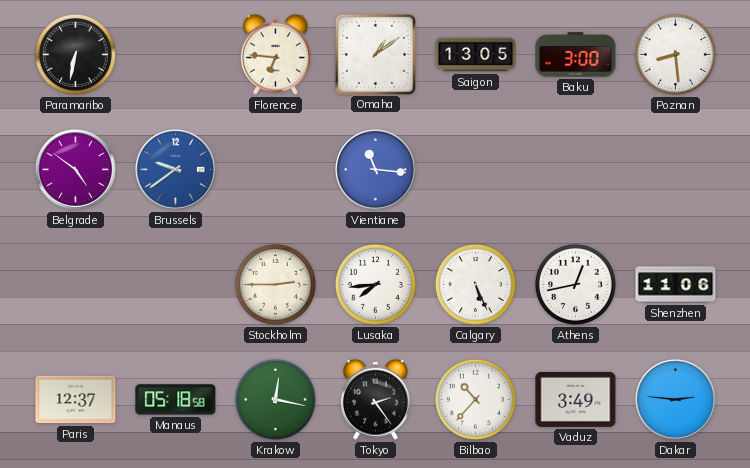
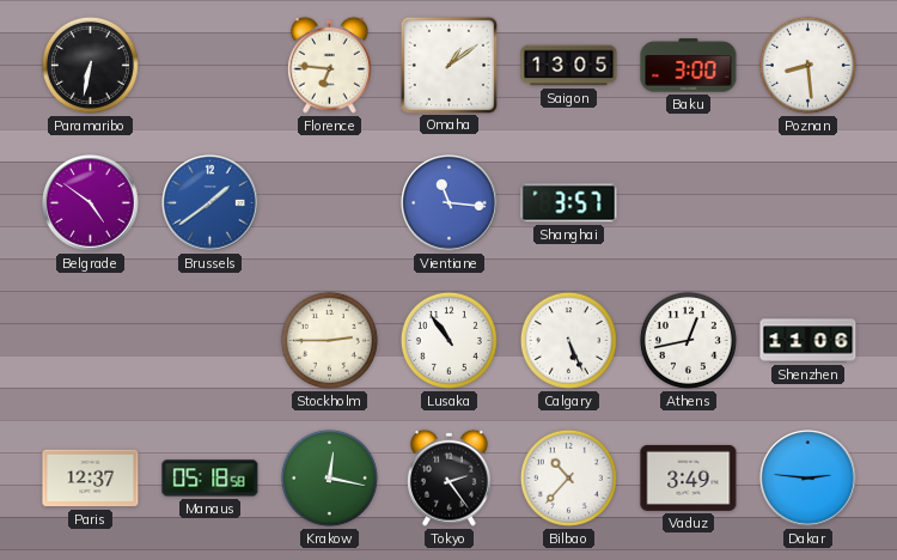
Brussels: 9:39 -> 1:39 (210, 203)
Shanghai: none -> 3:57 (569, 203)
Lusaka: 7:44 -> 10:54 (448, 340)
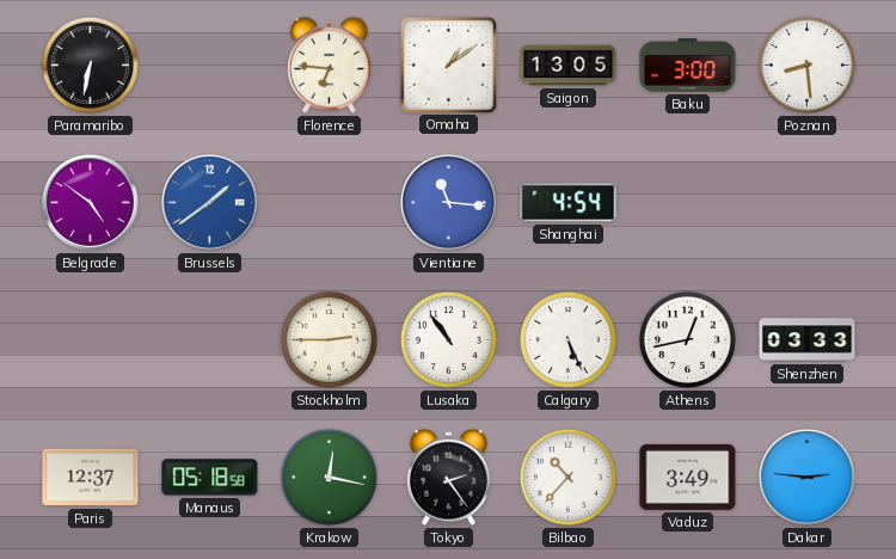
Shanghai: 3:57 -> 4:54 (569, 203)
Shenzhen: 11:06 -> 03:33 (808, 340)
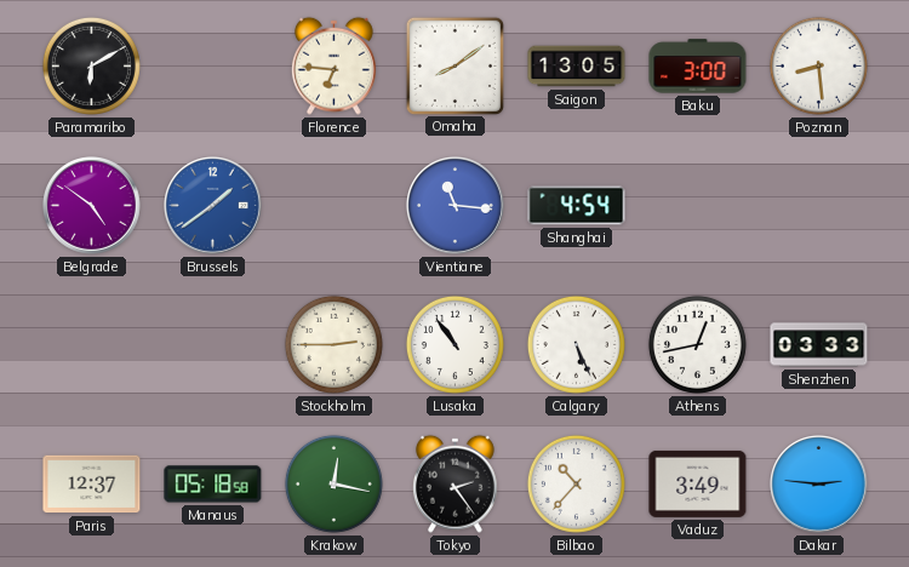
Paramaribo: 6:32 -> 6:10 (91, 65)
Omaha: 1:09 -> 8:09 (454, 65)
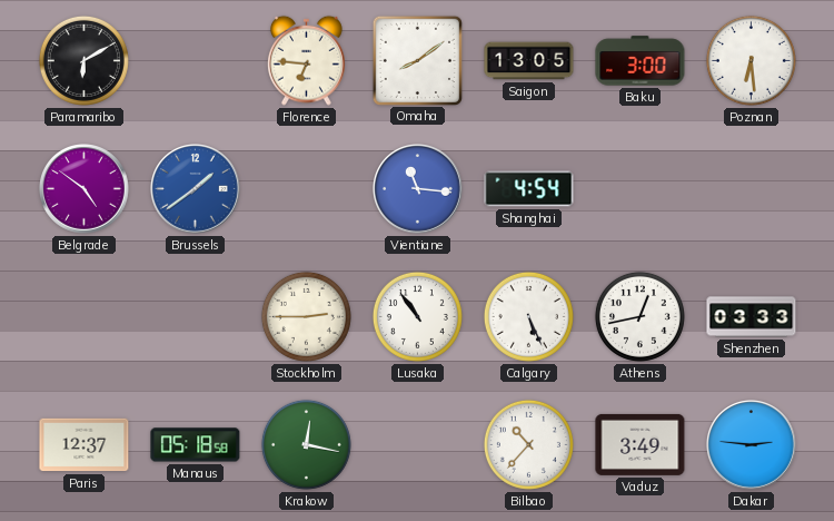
Poznan: 8:29 -> 6:29 (751, 60)
Tokyo: 2:24 -> none (454, 483)
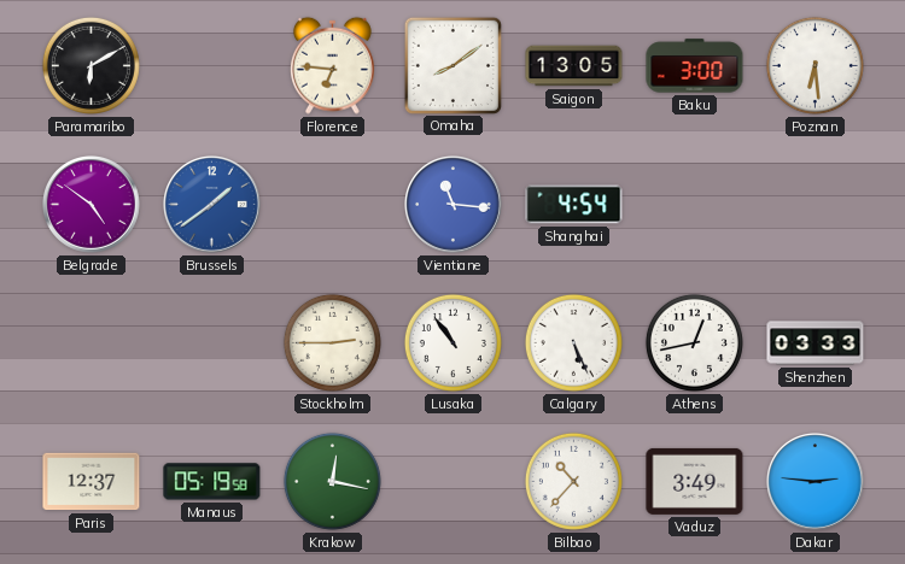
Manaus: 05:18 -> 05:19 (212, 482)
